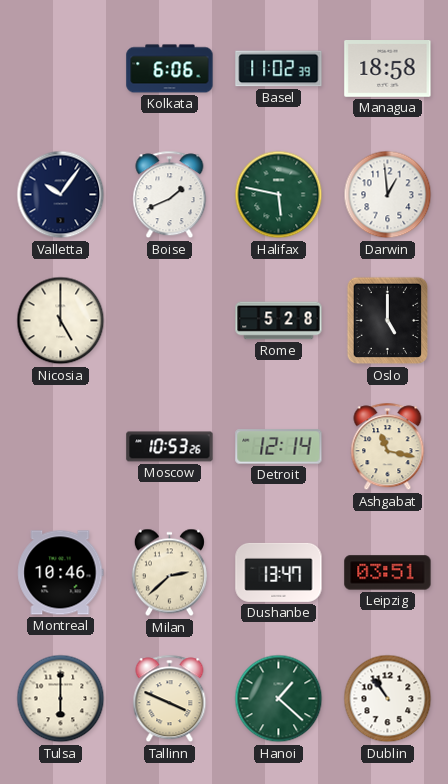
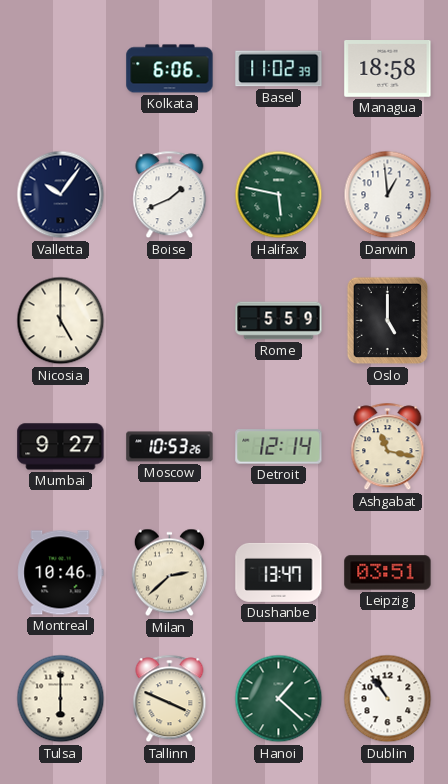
Rome: 5:28 -> 5:59 (279, 321)
Mumbai: none -> 9:27 (61, 447)
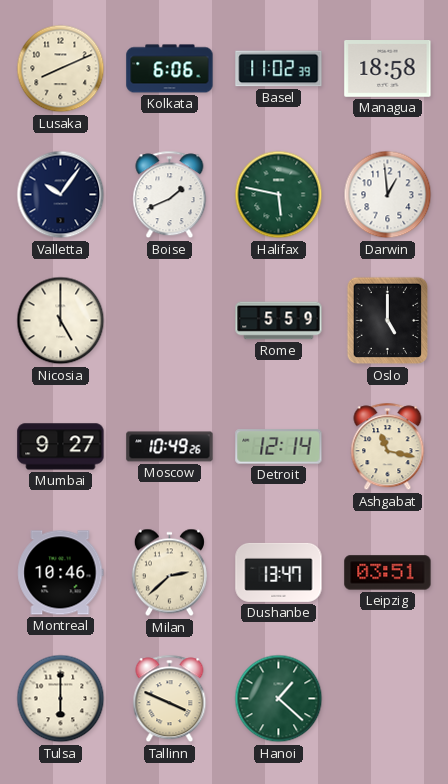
Lusaka: none -> 8:11 (61, 69)
Moscow: 10:53 -> 10:49 (170, 447)
Dublin: 10:54 -> none (388, 699)
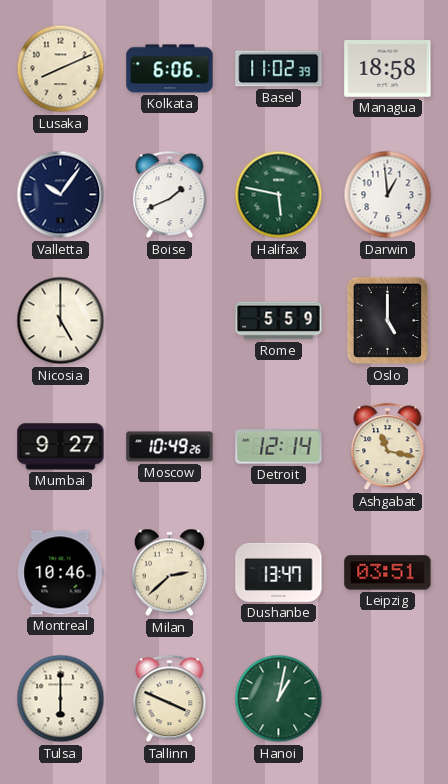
Hanoi: 1:22 -> 1:02 (279, 699)
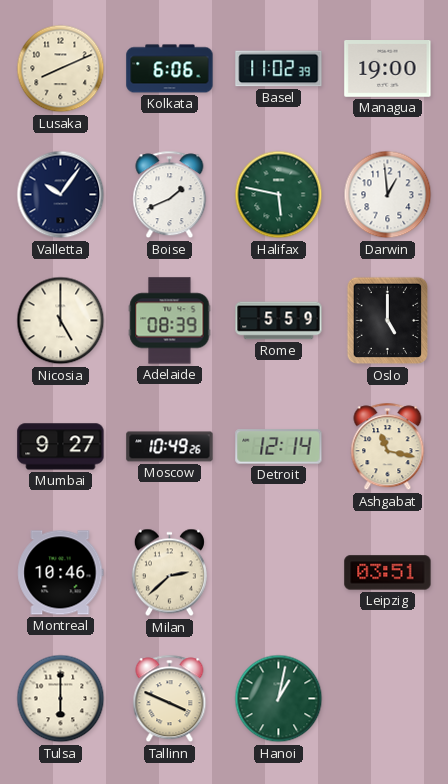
Managua: 18:58 -> 19:00 (388, 69)
Adelaide: none -> 08:39 (170, 321)
Dushanbe: 13:47 -> none (279, 572)
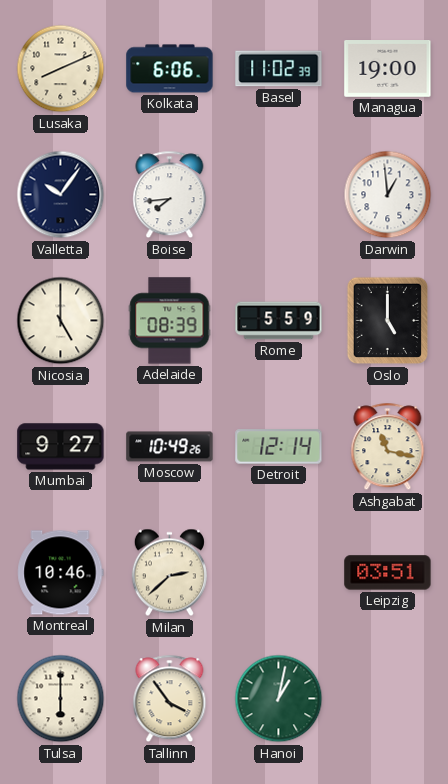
Boise: 1:41 -> 7:44 (170, 195)
Halifax: 5:47 -> none (279, 195)
Tallinn: 3:49 -> 3:54 (170, 699)
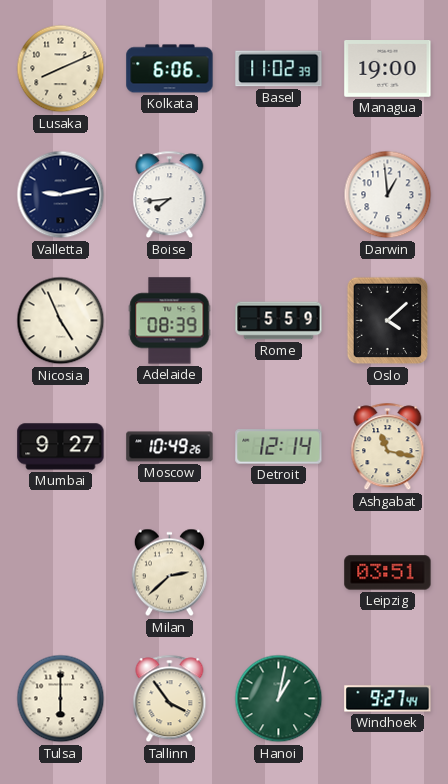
Valletta: 10:06 -> 9:13 (61, 195)
Nicosia: 5:00 -> 4:56 (61, 321)
Oslo: 5:00 -> 4:08 (388, 321)
Montreal: 10:46 -> none (61, 573)
Windhoek: none -> 9:27 (388, 699)
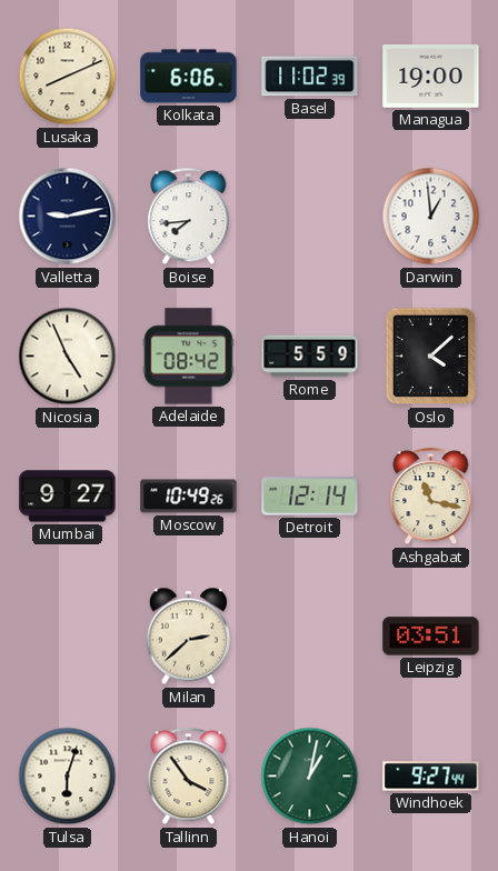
Adelaide: 08:39 -> 08:42 (189, 357)
Tulsa: 6:00 -> 6:03 (68, 777)
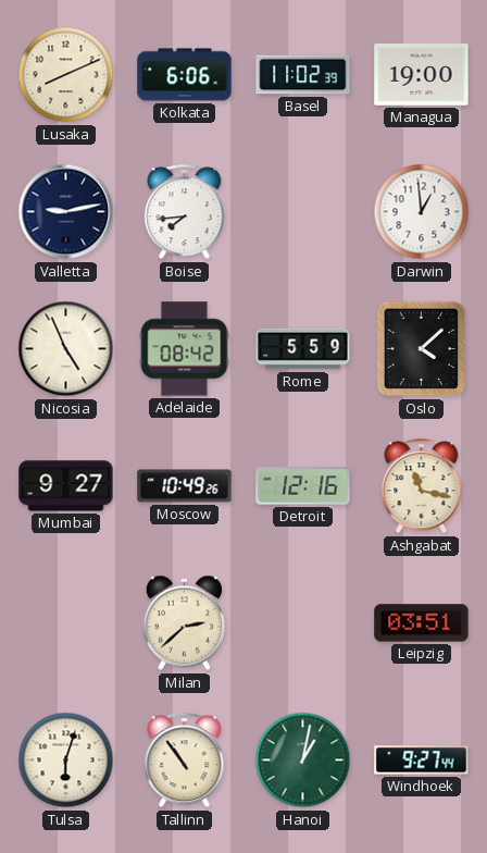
Detroit: 12:14 -> 12:16 (303, 486)
Tallinn: 3:54 -> 10:54 (185, 761)
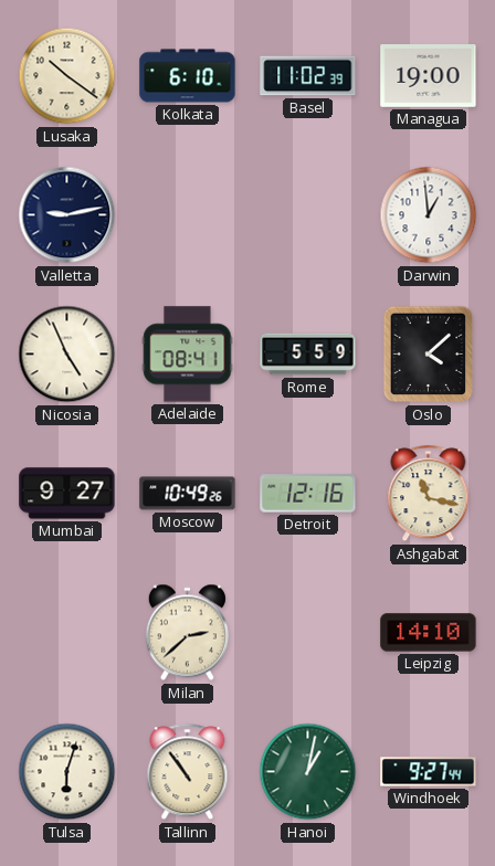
Lusaka: 8:11 -> 10:21 (67, 76)
Kolkata: 6:06 -> 6:10 (188, 76)
Boise: 7:44 -> none (185, 212)
Adelaide: 08:42 -> 08:41 (188, 355)
Leipzig: 03:51 -> 14:10 (429, 633)
